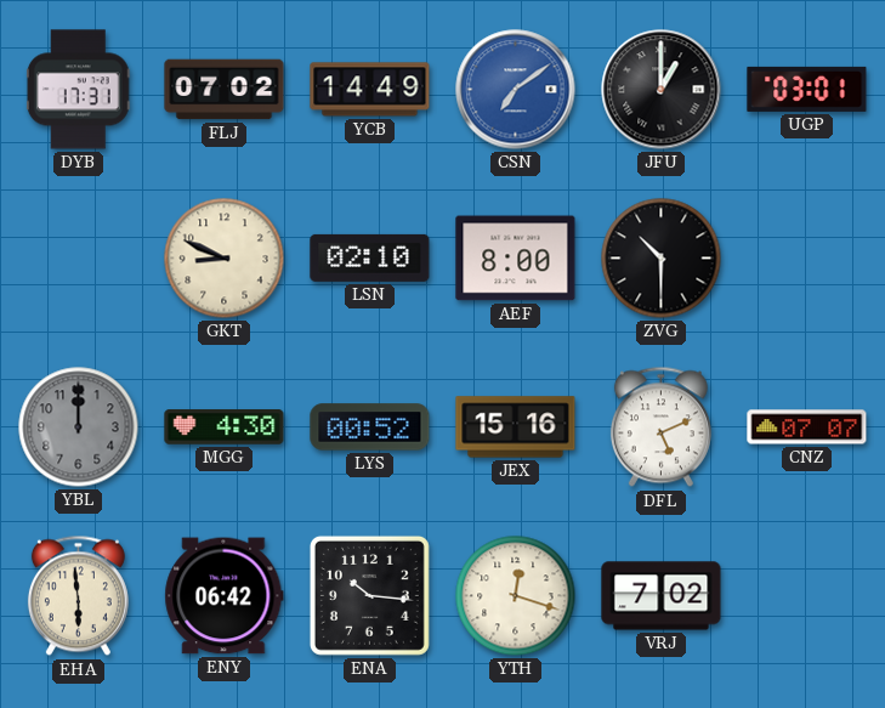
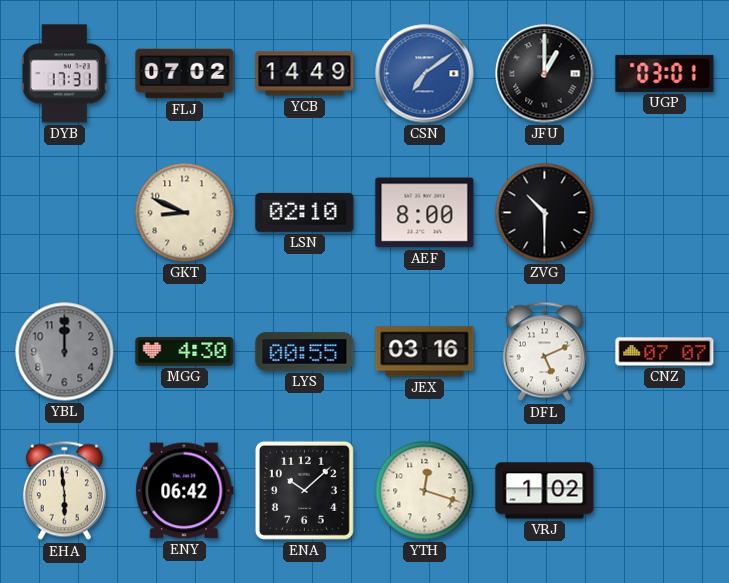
LYS: 00:52 -> 00:55 (305, 352)
JEX: 15:16 -> 03:16 (425, 352)
ENA: 10:16 -> 10:08 (304, 490)
VRJ: 7:02 -> 1:02 (545, 491)
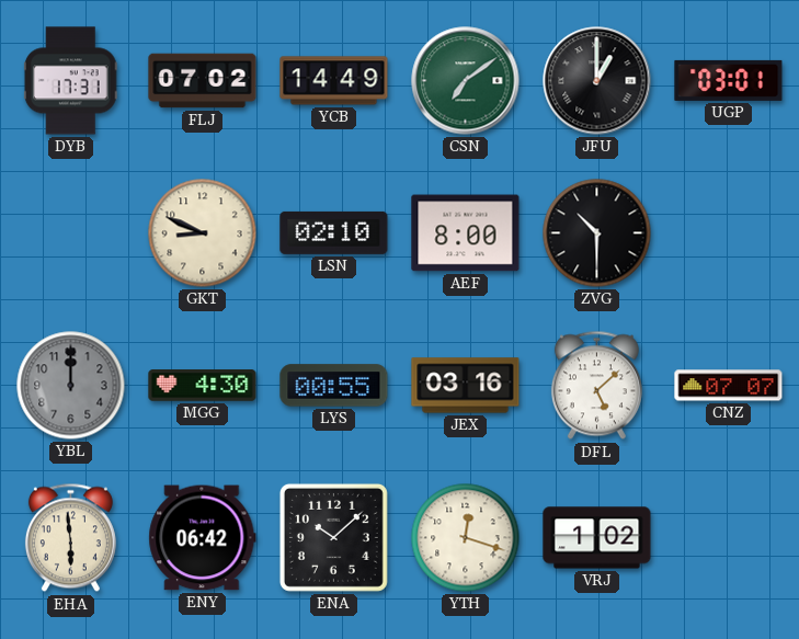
CSN dial: blue -> green (466, 81)
DFL: 5:11 -> 5:08 (596, 386)
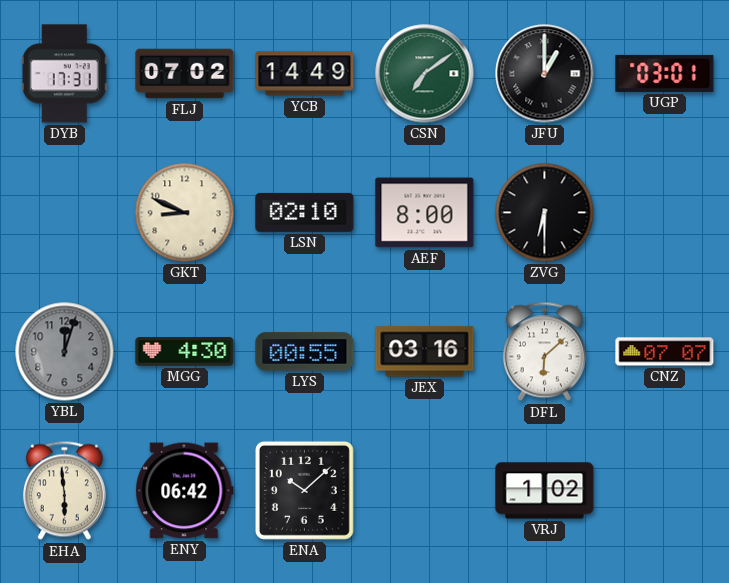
ZVG: 10:30 -> 6:30 (545, 213)
YBL: 12:00 -> 12:03 (65, 352)
DFL: 5:08 -> 6:08 (544, 352)
YTH: 12:18 -> none (466, 538)
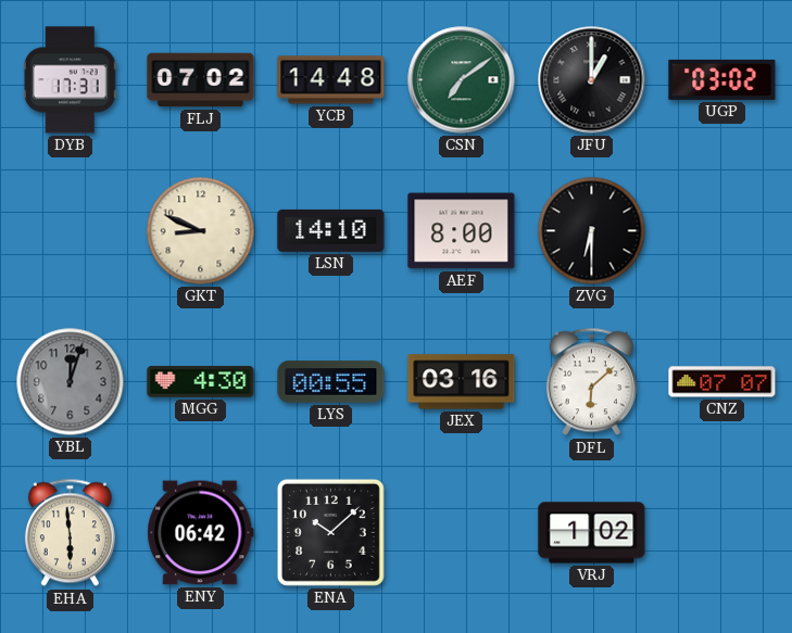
YCB: 14:49 -> 14:48 (331, 80)
UGP: 03:01 -> 03:02 (722, 79)
LSN: 02:10 -> 14:10 (331, 230)
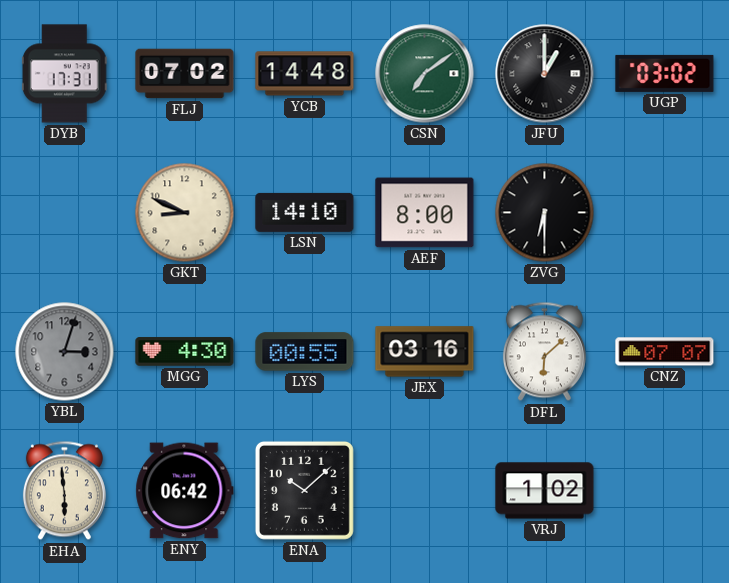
YBL: 12:03 -> 3:03 (65, 352)
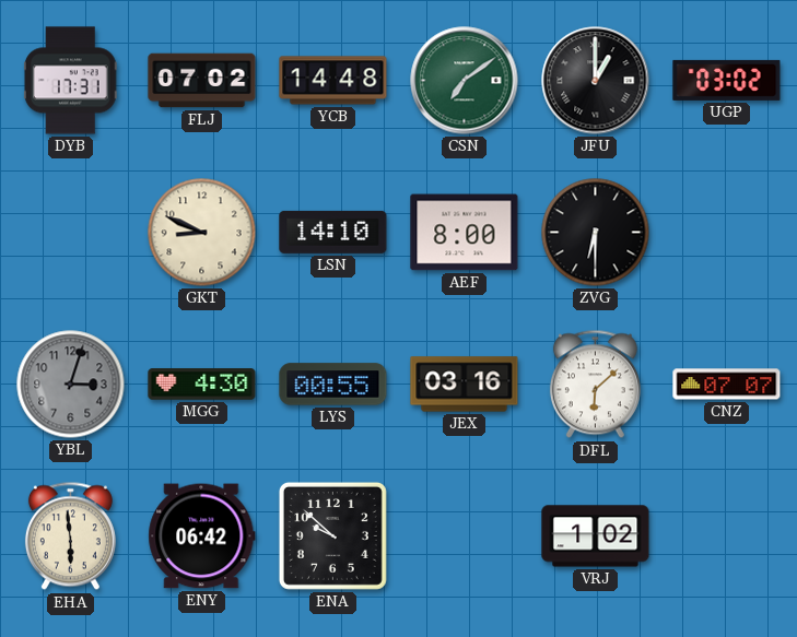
ENA: 10:08 -> 9:52 (332, 535)
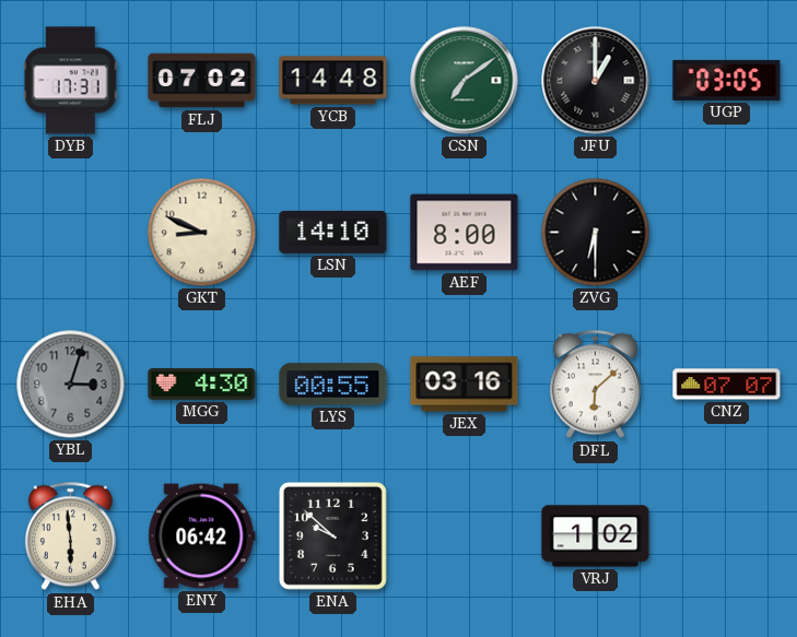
UGP: 03:02 -> 03:05 (727, 80)
